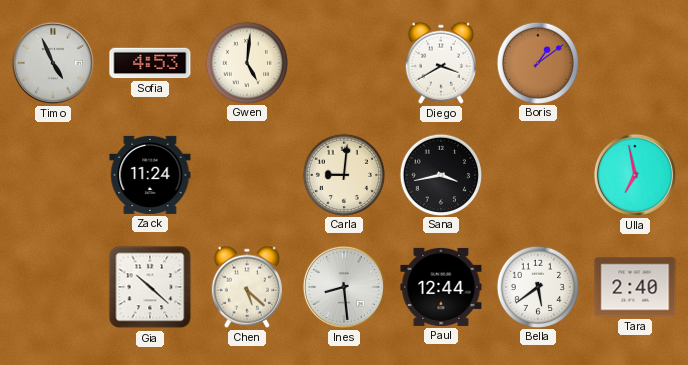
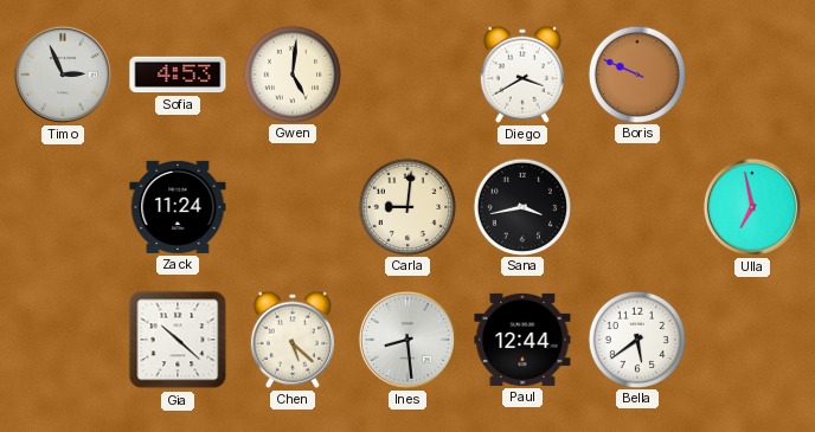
Timo: 4:56 -> 2:56 (63, 75)
Boris: 1:09 -> 9:49 (636, 73)
Tara: 2:40 -> none (635, 287)
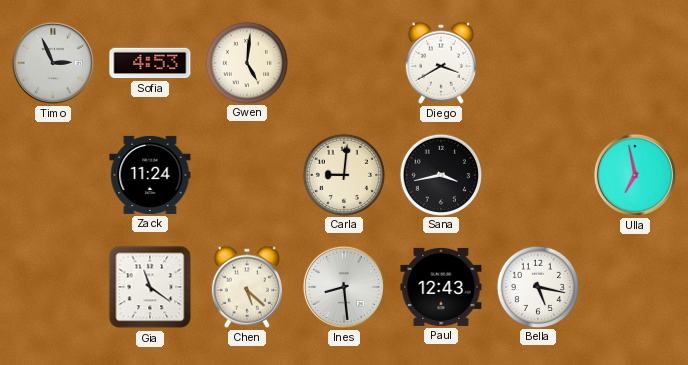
Boris: 9:49 -> none (636, 73)
Gia: 10:22 -> 11:21 (150, 287)
Paul: 12:44 -> 12:43 (441, 287)
Bella: 5:39 -> 5:17 (537, 286)
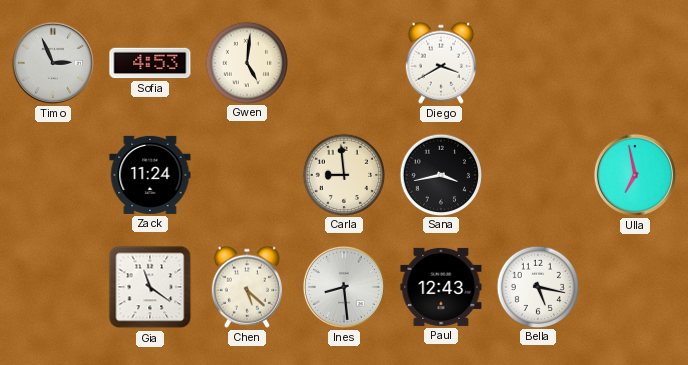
Carla: 9:01 -> 8:59 (343, 174)
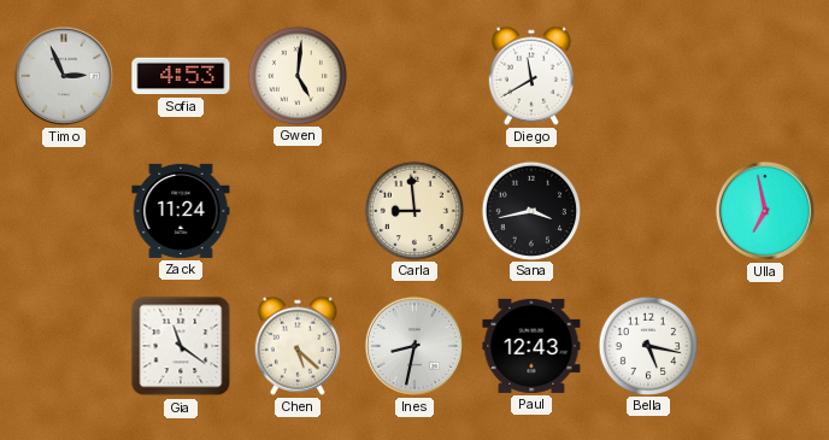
Diego: 3:40 -> 11:40 (531, 76)
Ines: 8:29 -> 8:32 (414, 346)
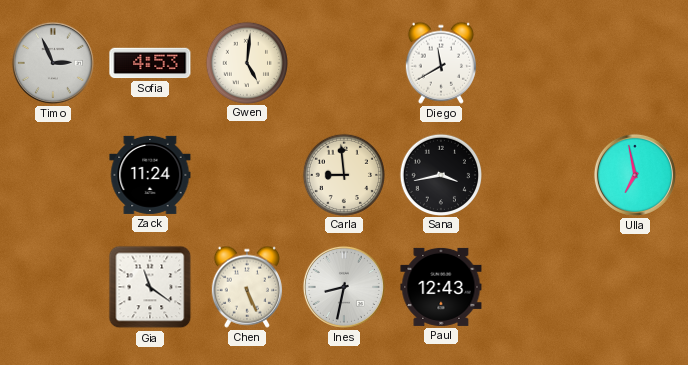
Chen: 5:22 -> 5:26 (247, 287)
Bella: 5:17 -> none (647, 345)
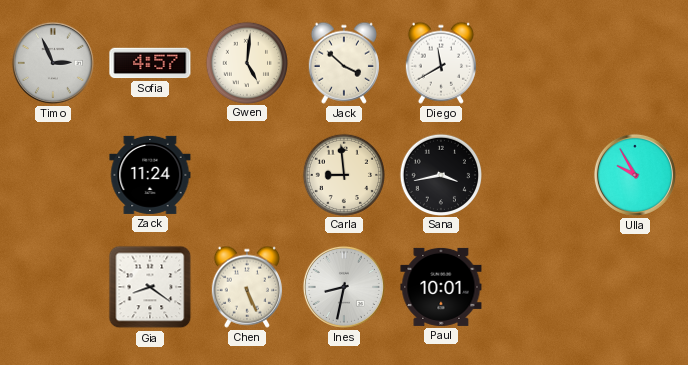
Sofia: 4:53 -> 4:57 (150, 63)
Jack: none -> 3:52 (344, 63)
Ulla: 6:58 -> 9:55 (635, 175)
Gia: 11:21 -> 8:21 (150, 287)
Paul: 12:43 -> 10:01 (441, 287)
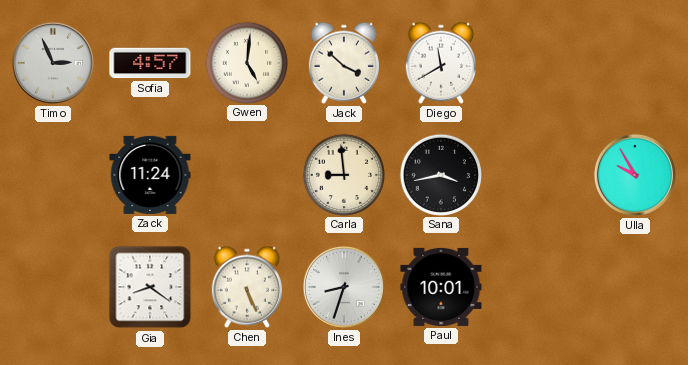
Ines: 8:32 -> 8:33 (344, 287)
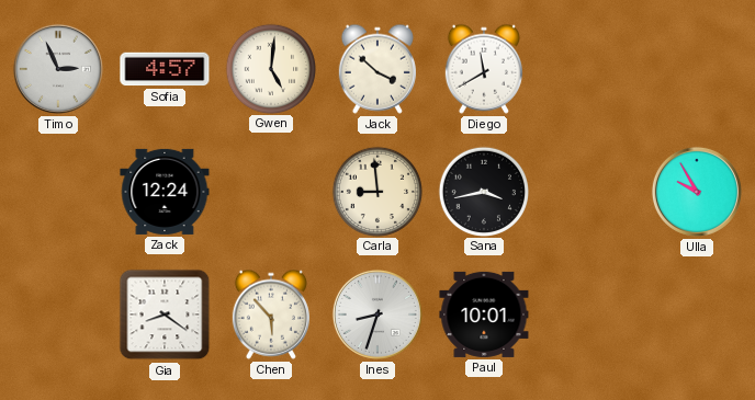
Zack: 11:24 -> 12:24 (165, 192)
Chen: 5:26 -> 5:53 (271, 315)
